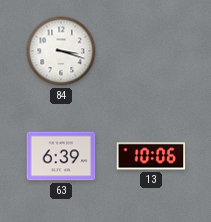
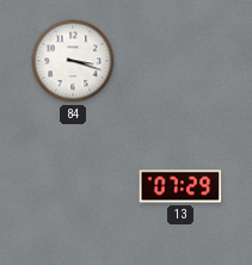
63: 6:39 -> none (61, 156)
13: 10:06 -> 07:29 (180, 186)
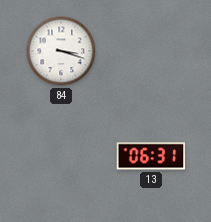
13: 07:29 -> 06:31 (151, 156)
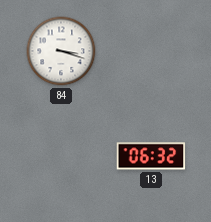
13: 06:31 -> 06:32 (151, 156)
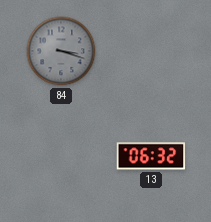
84 dial: white -> grey (61, 51)
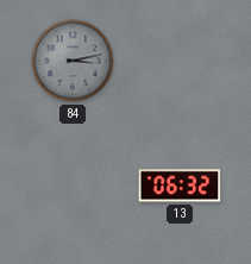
84: 3:18 -> 3:13 (73, 61)
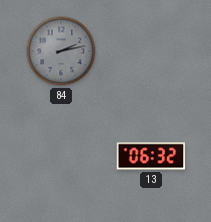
84: 3:13 -> 2:13 (61, 51)
